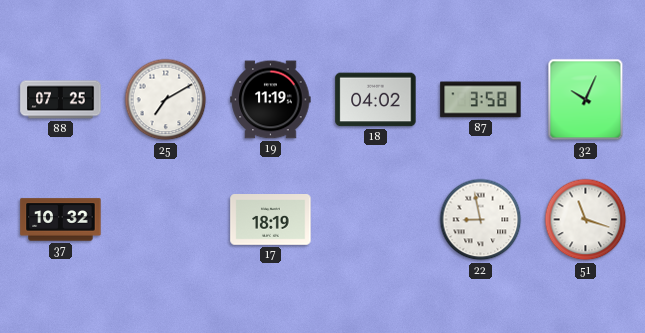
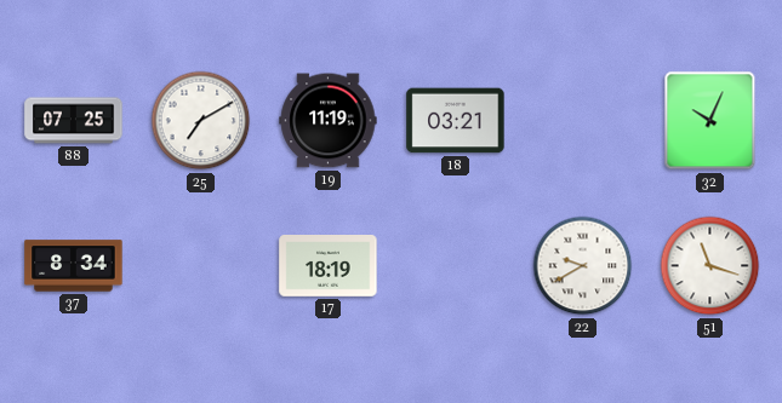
18: 04:02 -> 03:21 (456, 121)
87: 3:58 -> none (481, 100)
37: 10:32 -> 8:34 (74, 266)
22: 8:58 -> 9:40 (583, 266)
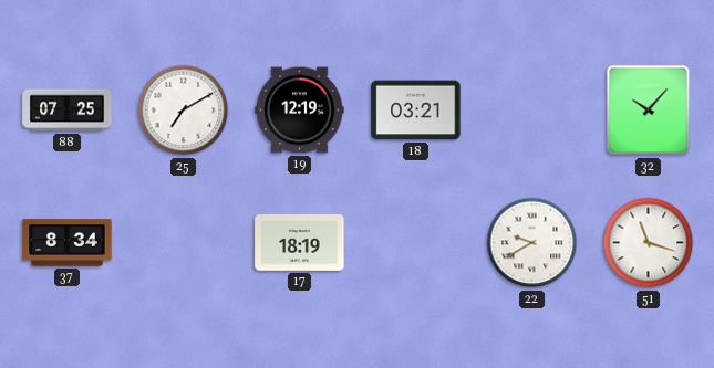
19: 11:19 -> 12:19 (300, 111)
32: 10:04 -> 10:07 (649, 111)
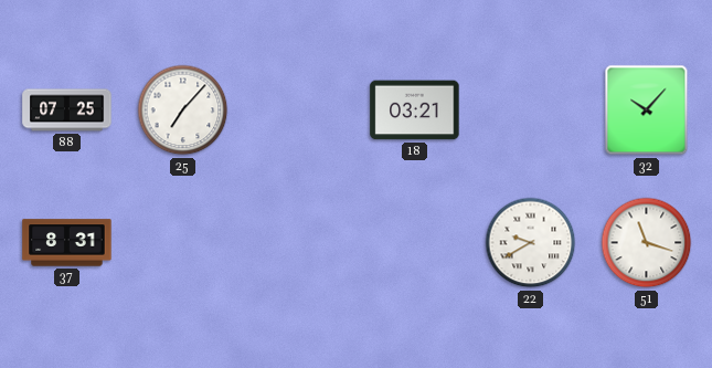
25: 7:10 -> 7:07 (183, 111)
19: 12:19 -> none (300, 111)
37: 8:34 -> 8:31 (67, 243)
17: 18:19 -> none (300, 243)
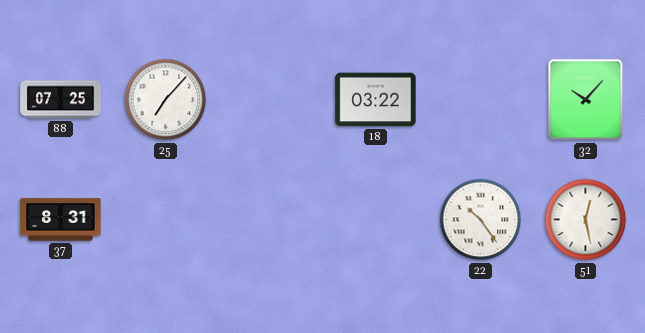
18: 03:21 -> 03:22 (376, 100)
22: 9:40 -> 10:24 (481, 220)
51: 11:18 -> 12:28 (586, 220)
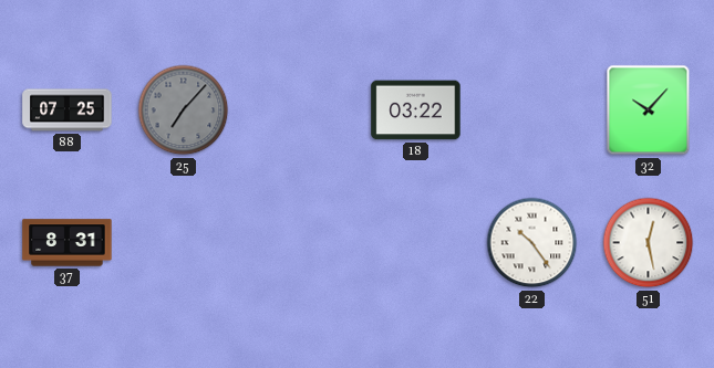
25 dial: white -> grey (184, 111)
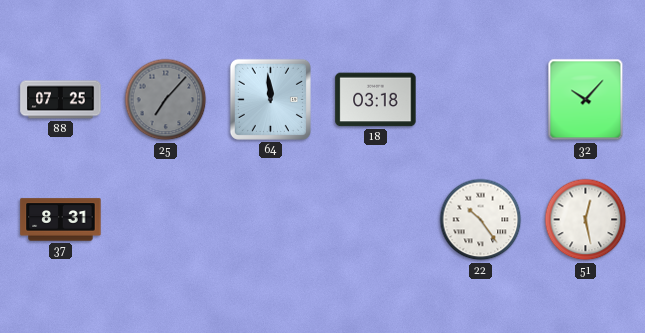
64: none -> 11:59 (270, 99)
18: 03:22 -> 03:18 (376, 100)
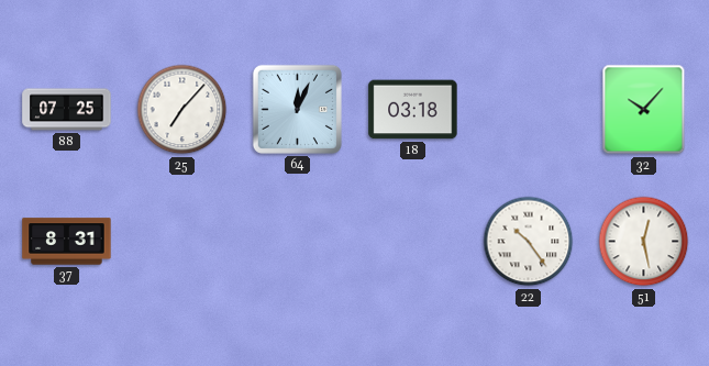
25 dial: grey -> white (182, 110)
64: 11:59 -> 12:04 (297, 109)
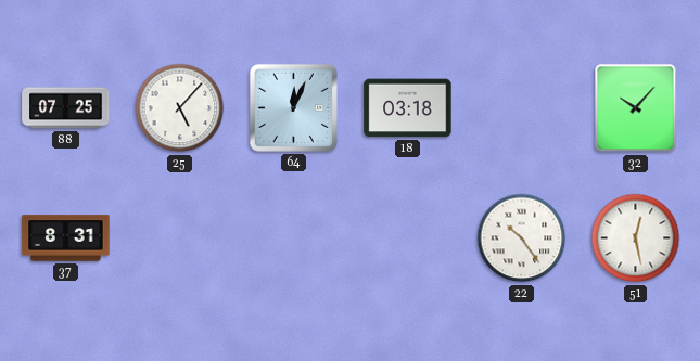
25: 7:07 -> 5:07 (180, 108)
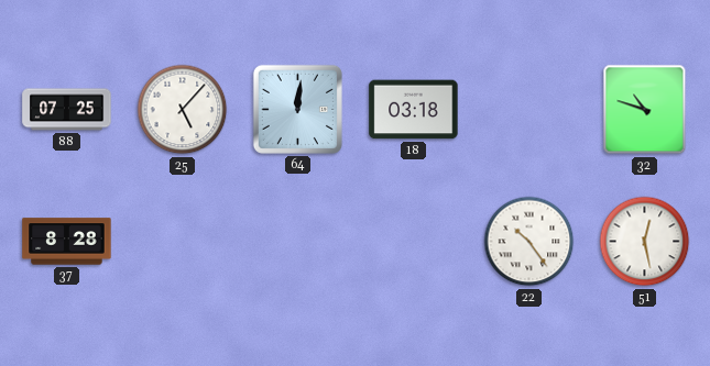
64: 12:04 -> 12:01 (297, 109)
32: 10:07 -> 10:48 (645, 110)
37: 8:31 -> 8:28 (67, 242)
